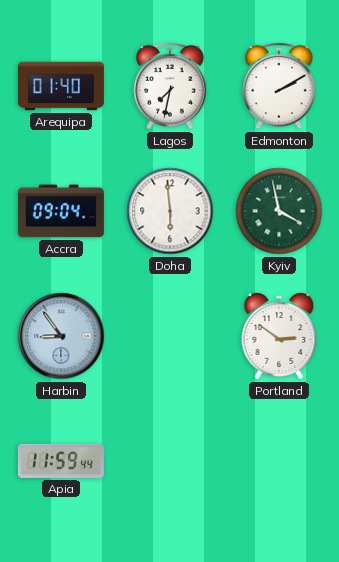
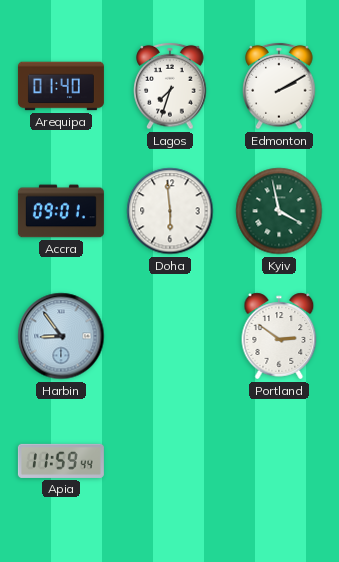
Lagos: 7:32 -> 7:33 (170, 86)
Accra: 09:04 -> 09:01 (61, 211)
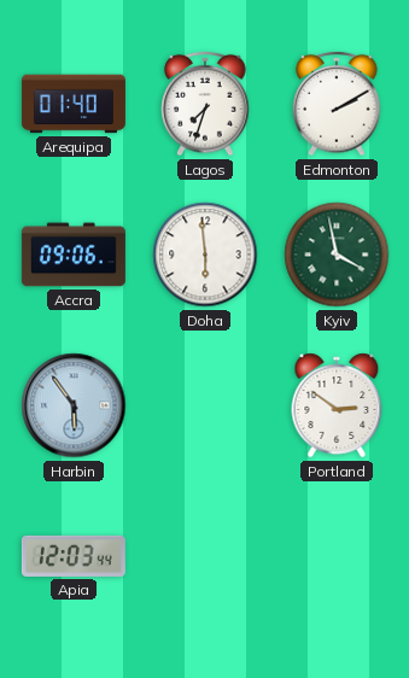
Accra: 09:01 -> 09:06 (74, 255)
Harbin: 8:54 -> 5:54 (74, 405)
Apia: 11:59 -> 12:03 (74, 556)
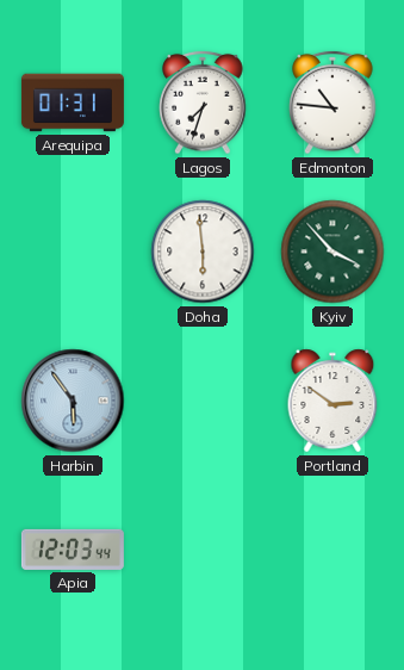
Arequipa: 01:40 -> 01:31 (73, 103)
Edmonton: 2:10 -> 10:46 (332, 103)
Accra: 09:06 -> none (74, 255)
Kyiv: 3:58 -> 3:53 (332, 252)
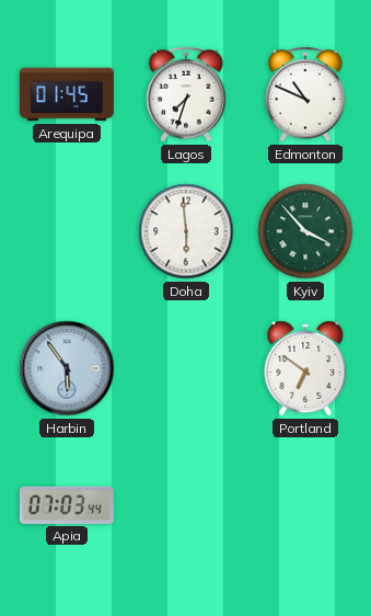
Arequipa: 01:31 -> 01:45 (67, 94)
Edmonton: 10:46 -> 10:49 (305, 94)
Portland: 2:51 -> 6:51 (305, 368)
Apia: 12:03 -> 07:03 (67, 505)
